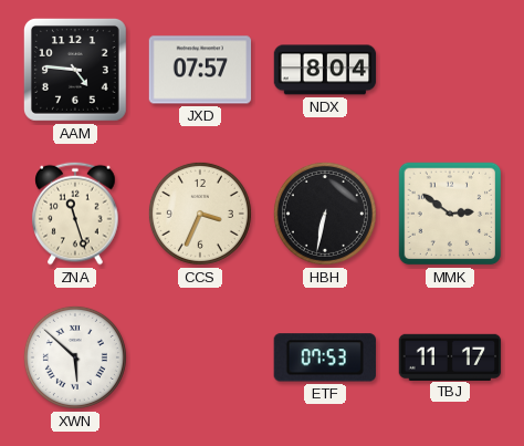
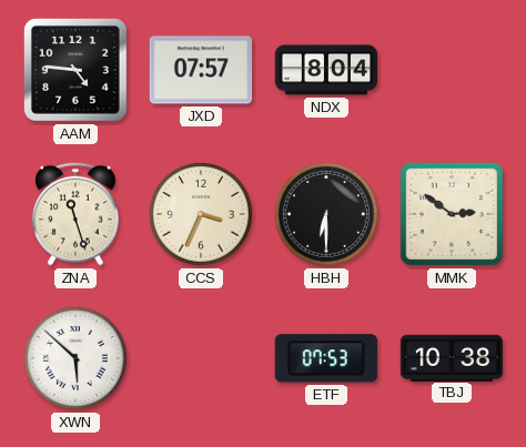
HBH: 6:32 -> 6:30 (326, 214)
TBJ: 11:17 -> 10:38 (452, 357)
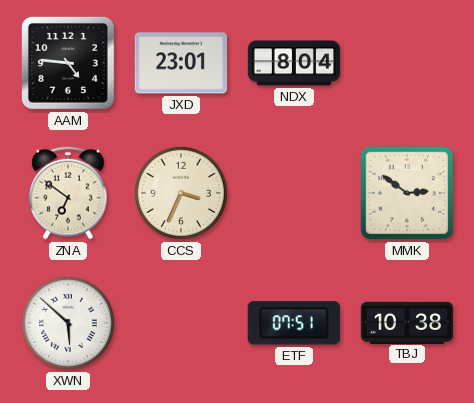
JXD: 07:57 -> 23:01 (181, 63)
ZNA: 11:27 -> 6:51 (68, 193)
HBH: 6:30 -> none (326, 214)
ETF: 07:53 -> 07:51 (294, 323)
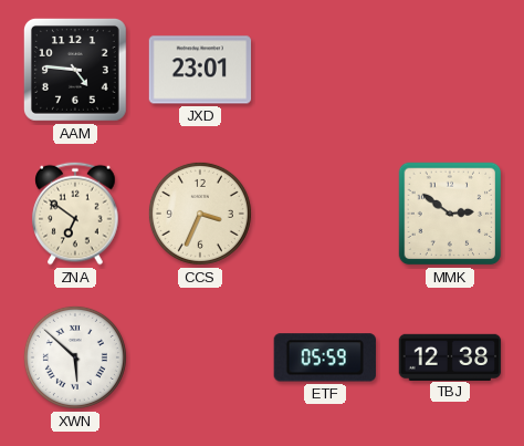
NDX: 8:04 -> none (294, 63)
ETF: 07:51 -> 05:59 (325, 357)
TBJ: 10:38 -> 12:38 (450, 356)
